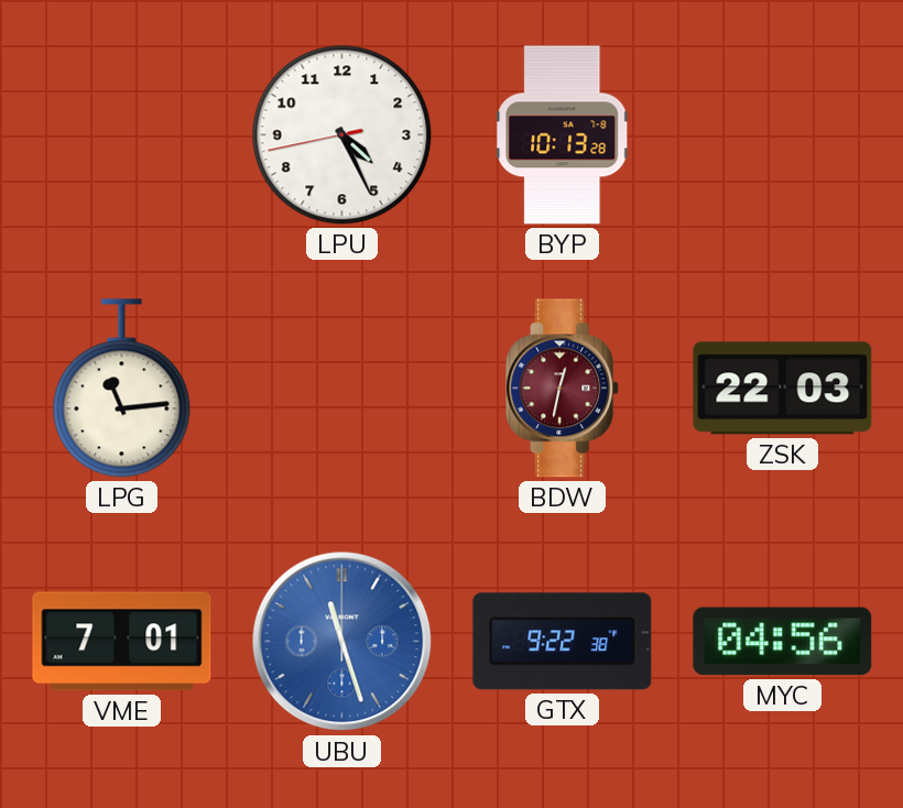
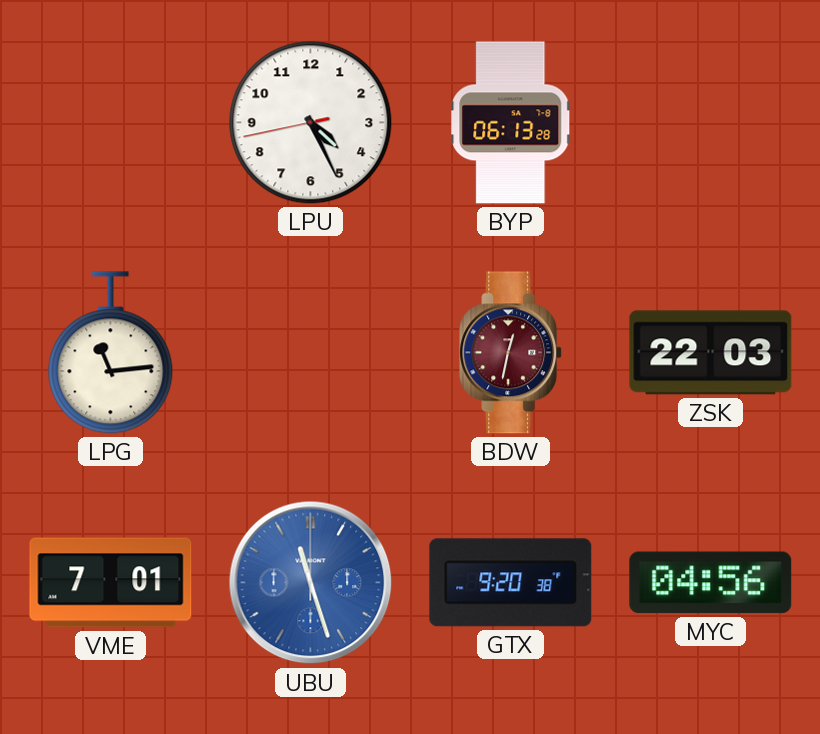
BYP: 10:13 -> 06:13 (511, 123)
GTX: 9:22 -> 9:20 (511, 583)
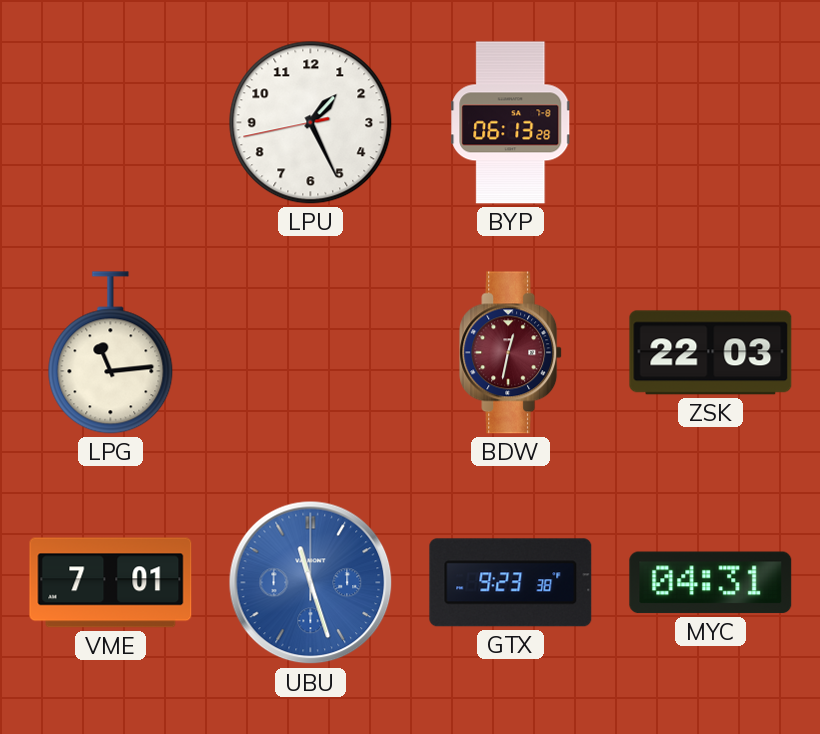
LPU: 4:25 -> 1:25 (311, 123)
GTX: 9:20 -> 9:23 (511, 583)
MYC: 04:56 -> 04:31 (711, 583)
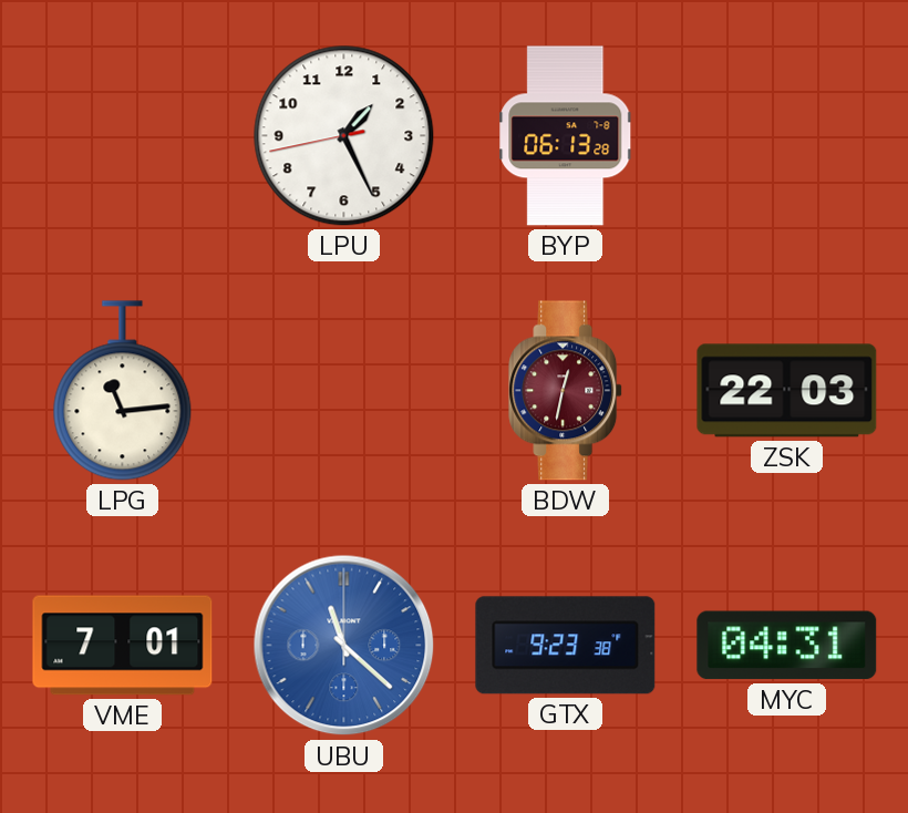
UBU: 11:27 -> 11:22 (344, 646)
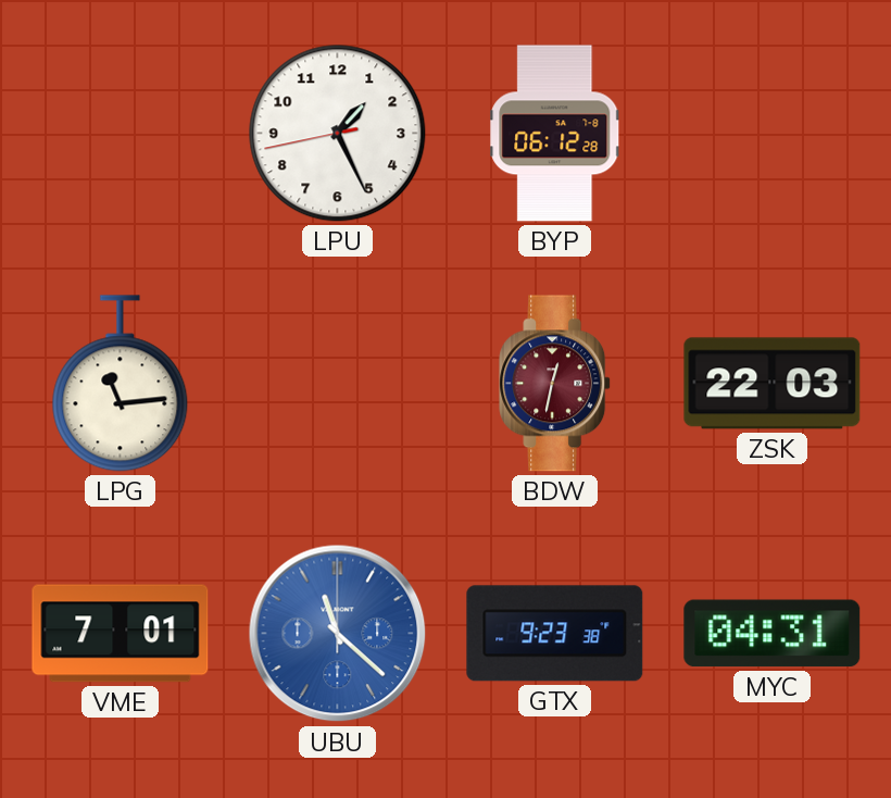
BYP: 06:13 -> 06:12 (555, 134)
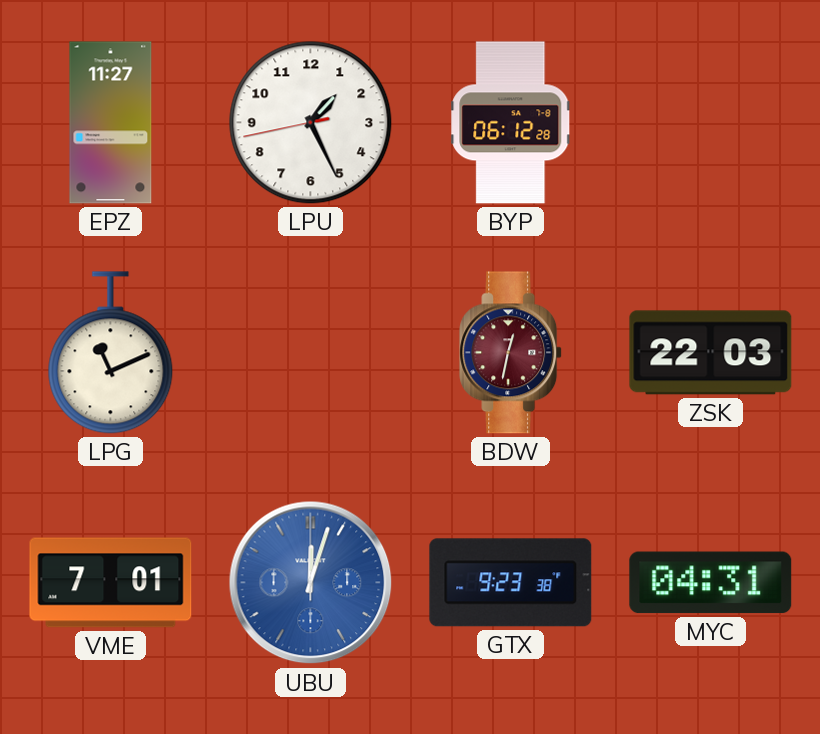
EPZ: none -> 11:27 (111, 123)
LPG: 11:14 -> 11:11 (111, 353)
UBU: 11:22 -> 12:03 (311, 583)
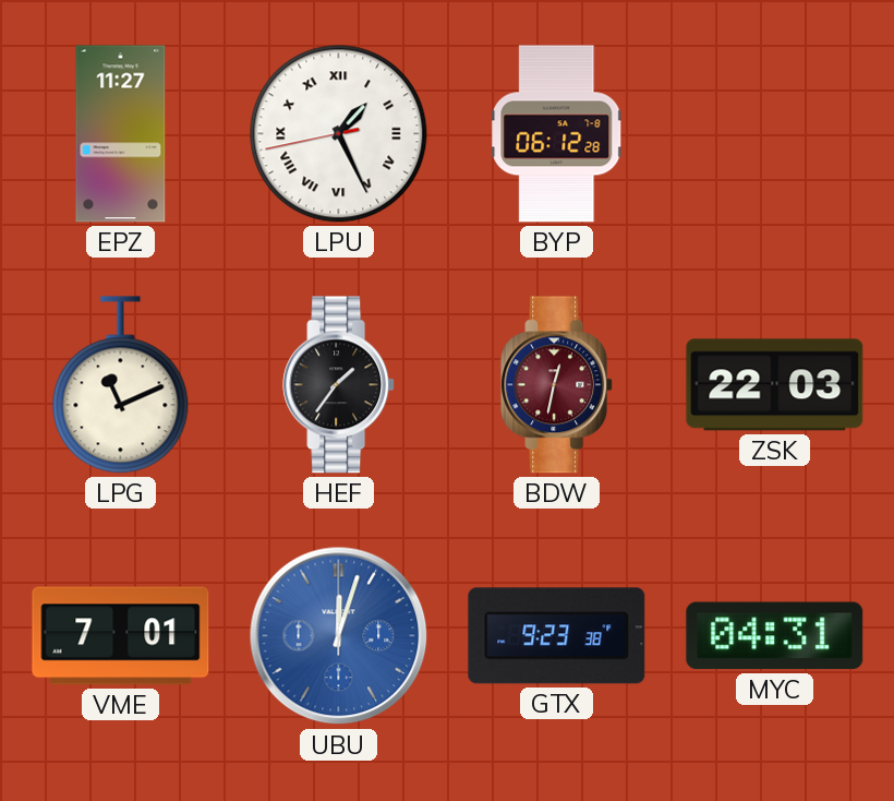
LPU numerals: Arabic -> Roman (339, 134)
HEF: none -> 1:36 (339, 385)
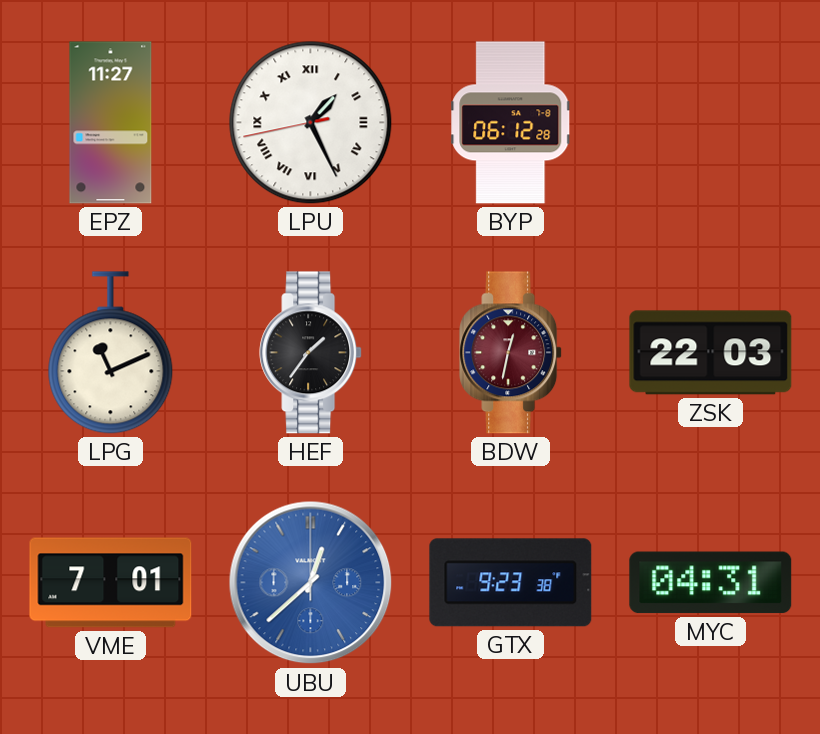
UBU: 12:03 -> 12:38 (311, 583)
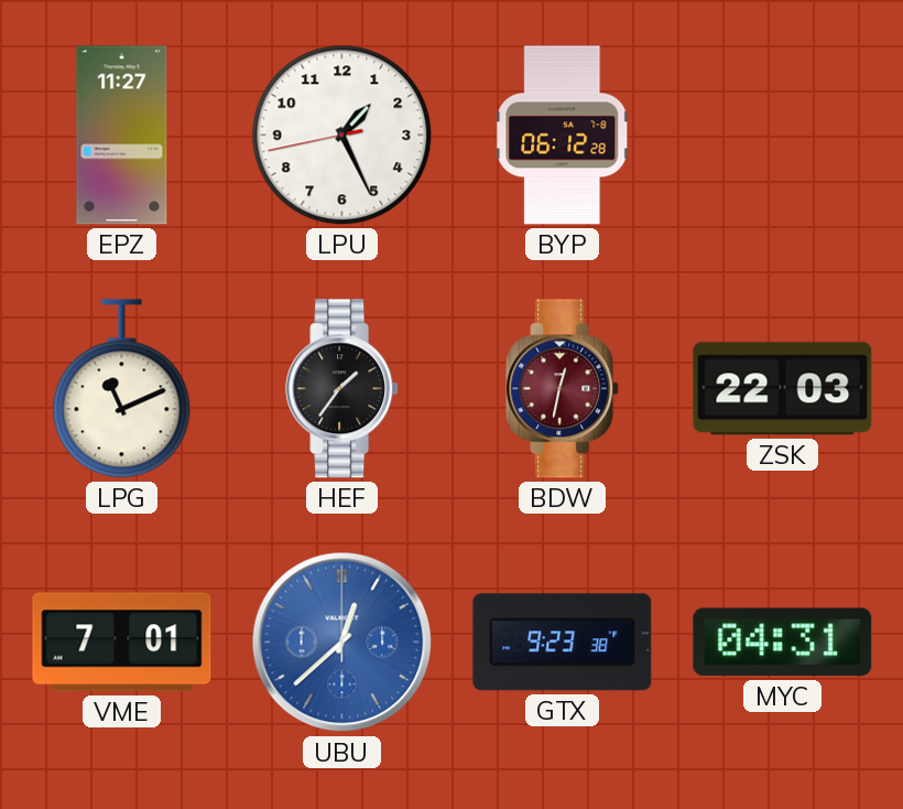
LPU numerals: Roman -> Arabic (342, 136)
